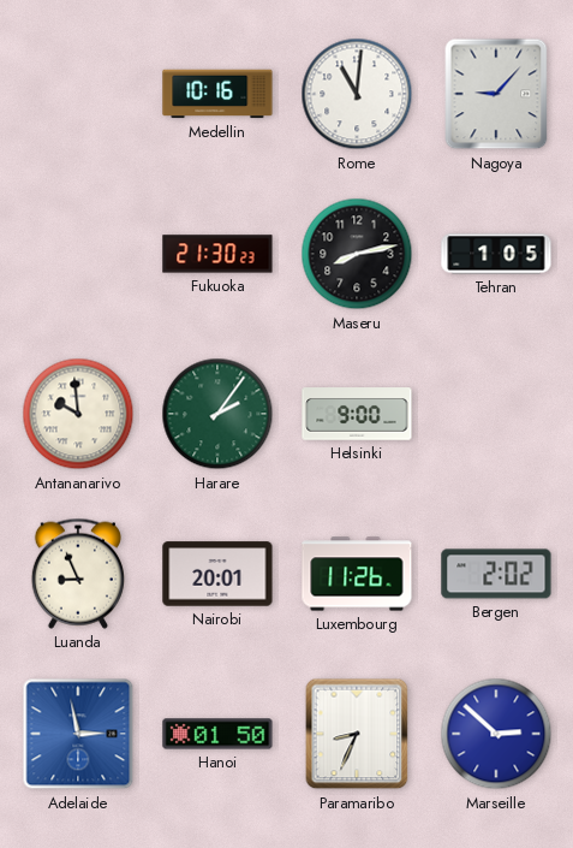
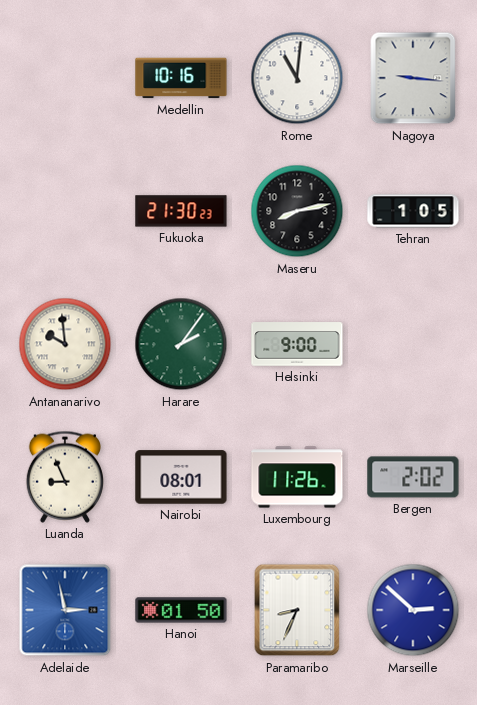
Nagoya: 9:07 -> 9:16 (413, 78)
Nairobi: 20:01 -> 08:01 (181, 477)
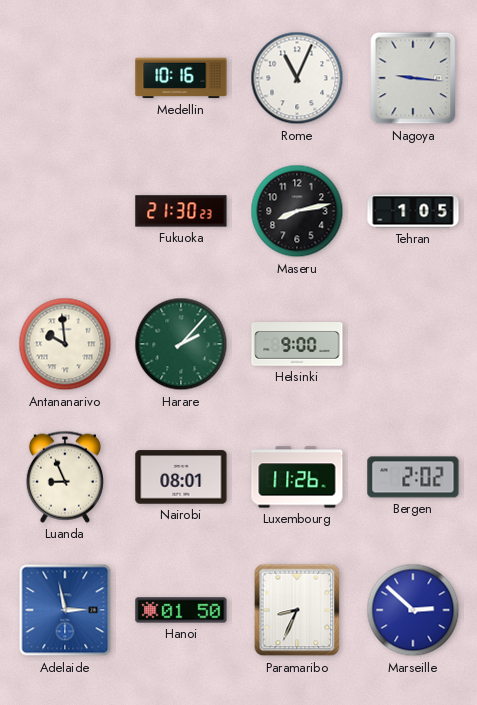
Rome: 11:01 -> 11:04 (297, 78)
Harare: 2:06 -> 2:07 (181, 344)
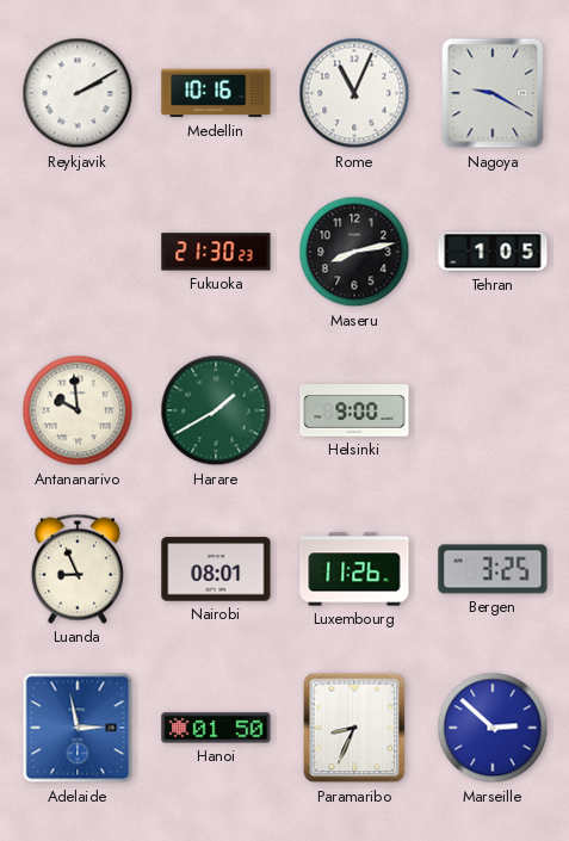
Reykjavik: none -> 2:10 (78, 93)
Nagoya: 9:16 -> 9:20 (493, 93)
Harare: 2:07 -> 1:40 (216, 410)
Bergen: 2:02 -> 3:25 (493, 569)
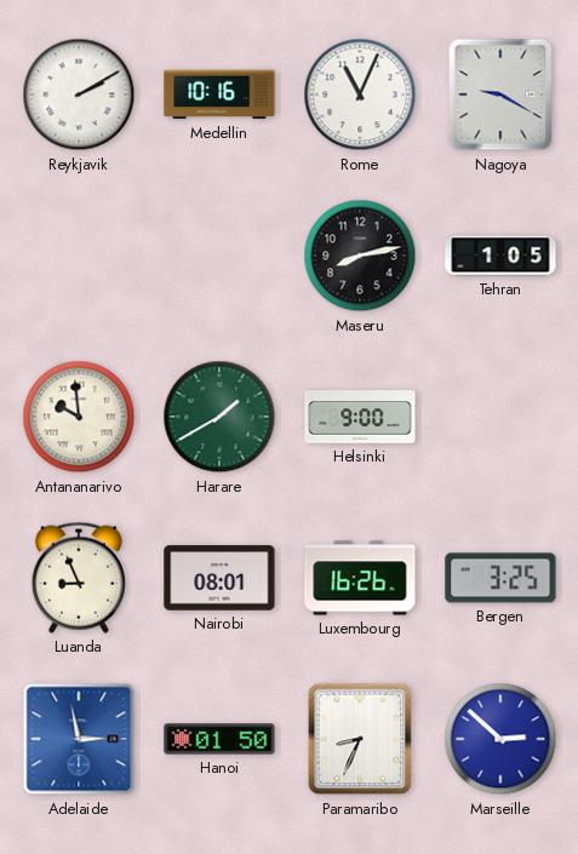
Fukuoka: 21:30 -> none (216, 252)
Luxembourg: 11:26 -> 16:26 (360, 578)
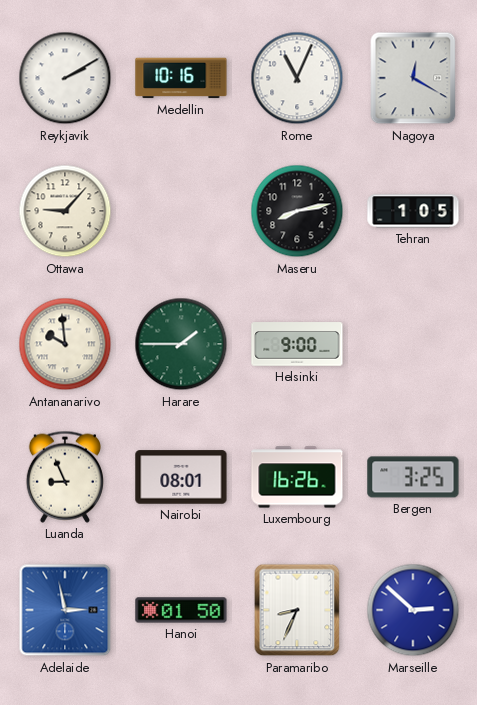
Nagoya: 9:20 -> 12:20 (413, 78)
Ottawa: none -> 9:07 (65, 211)
Harare: 1:40 -> 1:45 (181, 344)
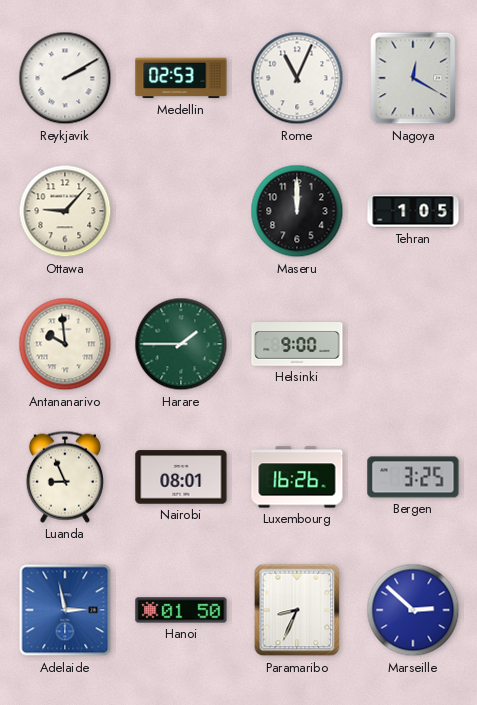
Medellin: 10:16 -> 02:53 (181, 78)
Maseru: 8:13 -> 12:00 (297, 211)
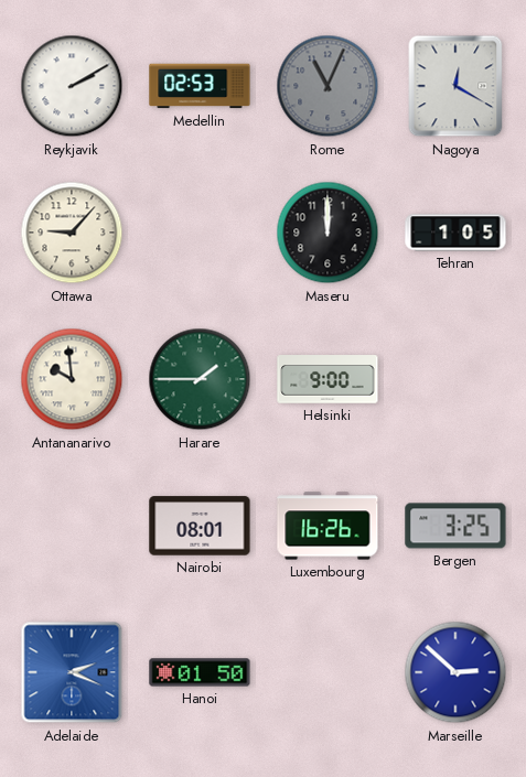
Rome dial: white -> grey (328, 86)
Luanda: 8:56 -> none (65, 477)
Adelaide: 2:58 -> 2:19 (72, 672)
Paramaribo: 8:34 -> none (297, 610)
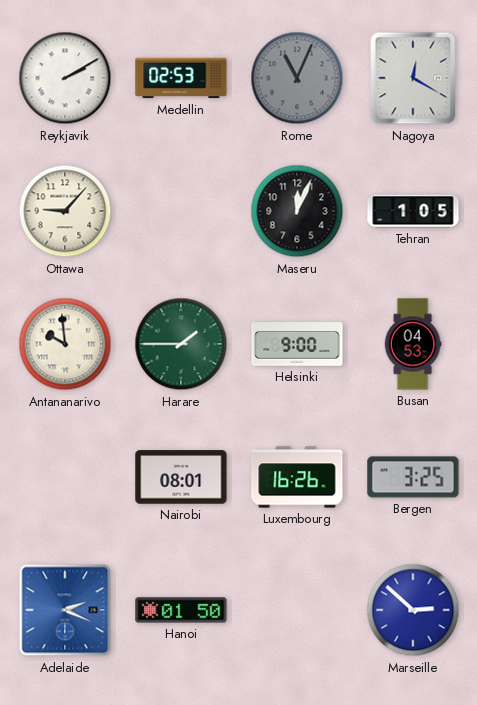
Maseru: 12:00 -> 12:04 (297, 211)
Busan: none -> 04:53 (413, 344)
